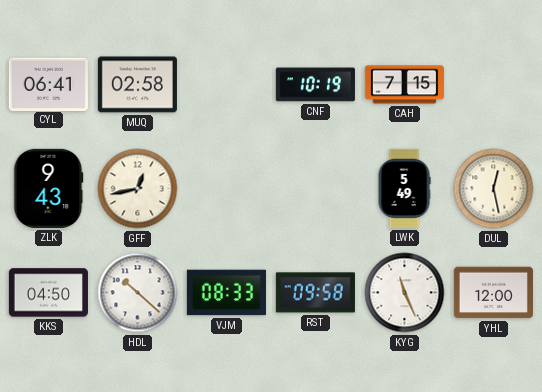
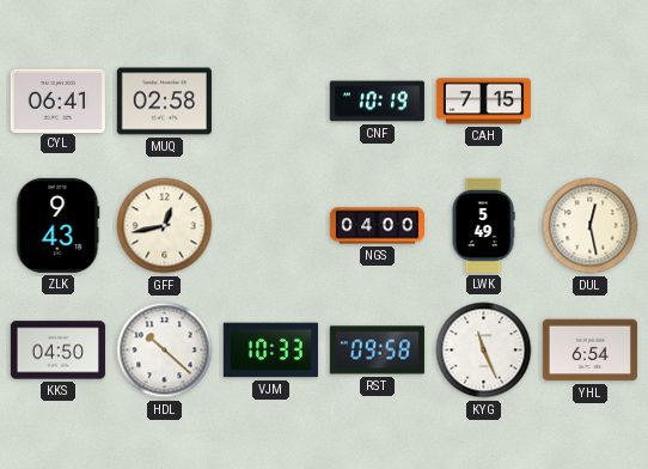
NGS: none -> 04:00 (377, 226)
VJM: 08:33 -> 10:33 (270, 351)
YHL: 12:00 -> 6:54 (589, 351)
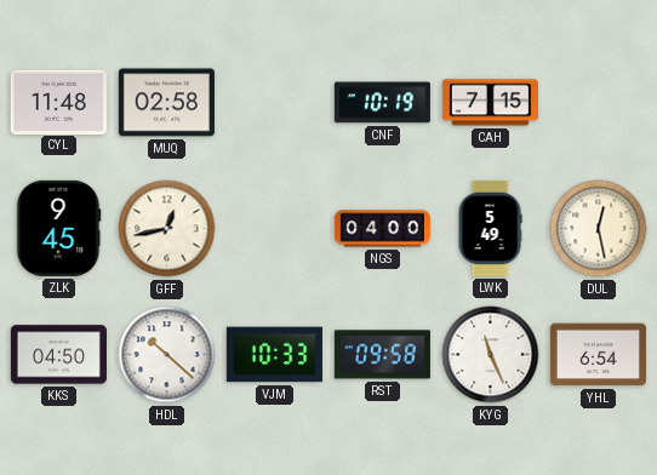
CYL: 06:41 -> 11:48 (58, 102)
ZLK: 9:43 -> 9:45 (59, 228)
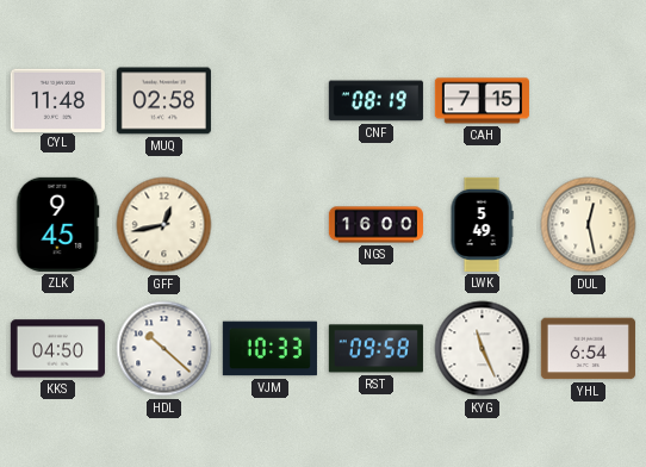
CNF: 10:19 -> 08:19 (375, 101)
NGS: 04:00 -> 16:00 (375, 225)
